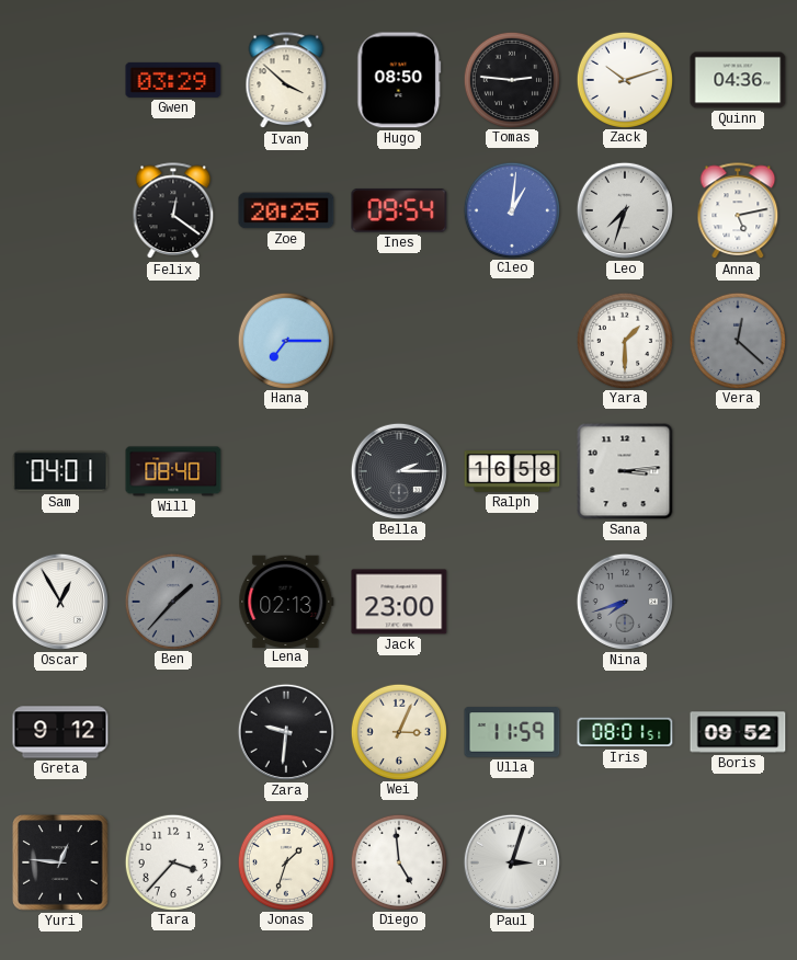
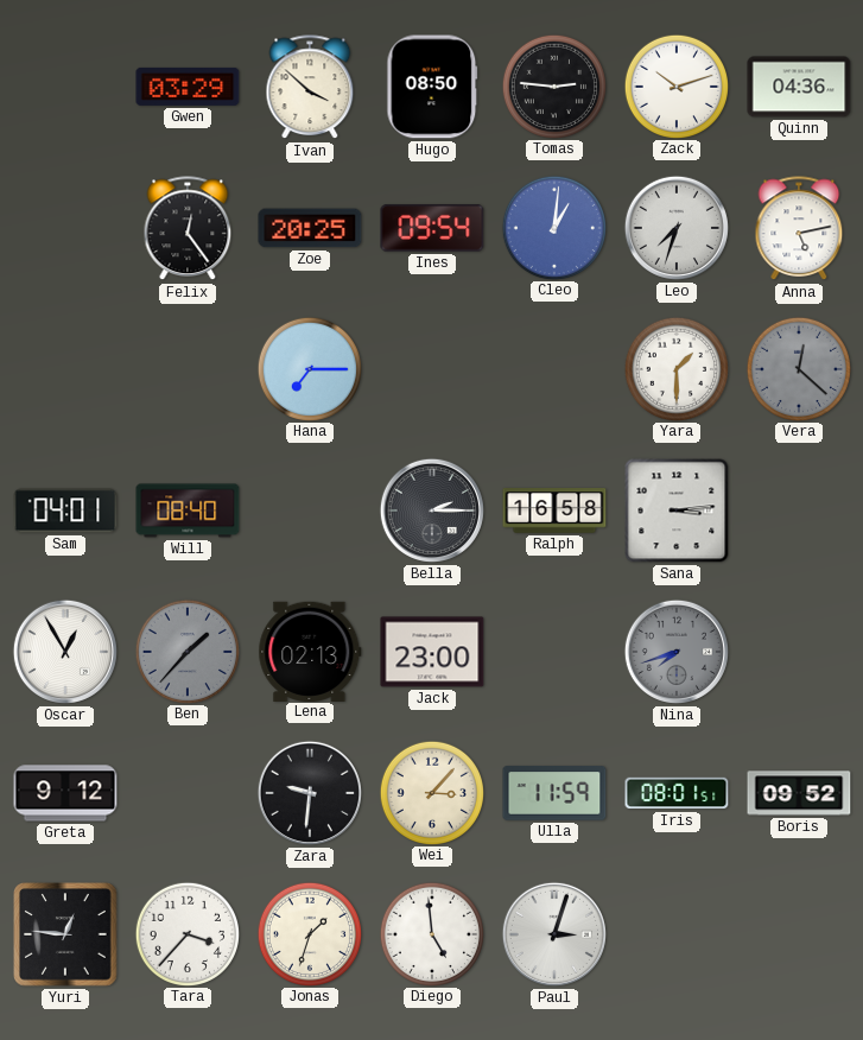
Felix: 12:21 -> 12:24 (188, 229)
Wei: 3:04 -> 3:07 (431, 792)
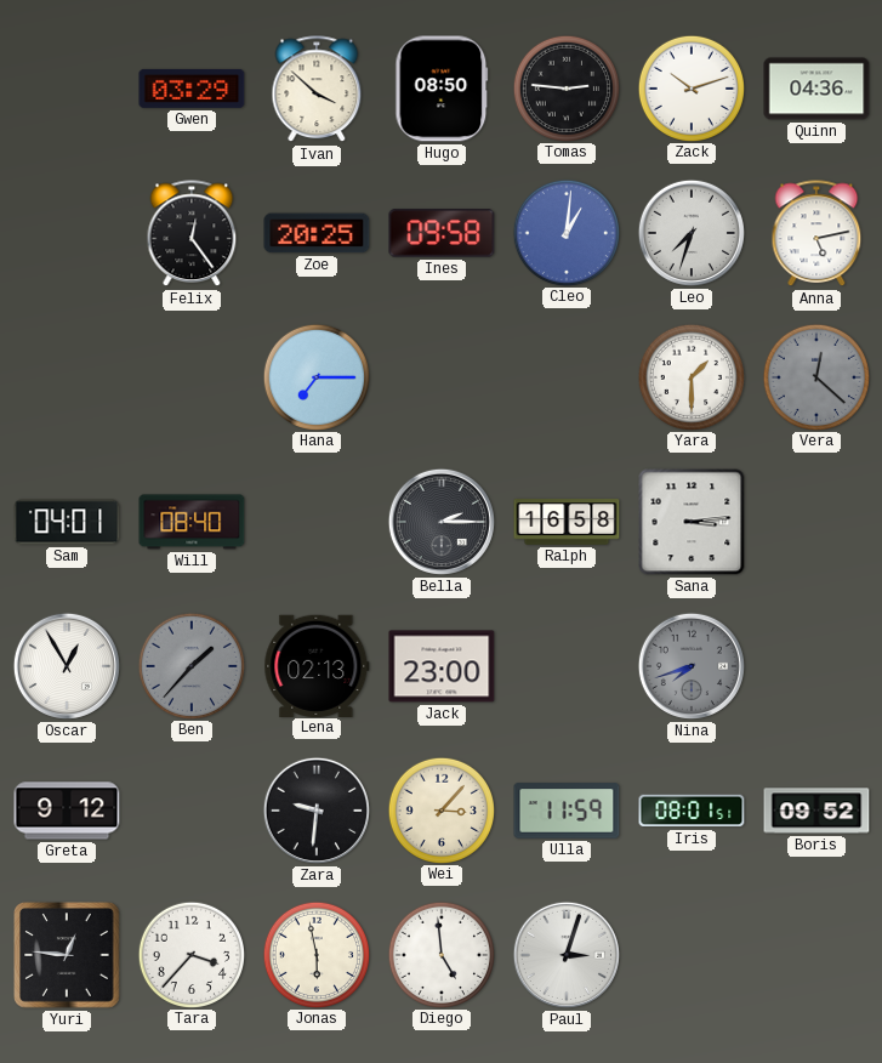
Ines: 09:54 -> 09:58 (442, 233)
Jonas: 1:33 -> 5:58 (315, 954)
